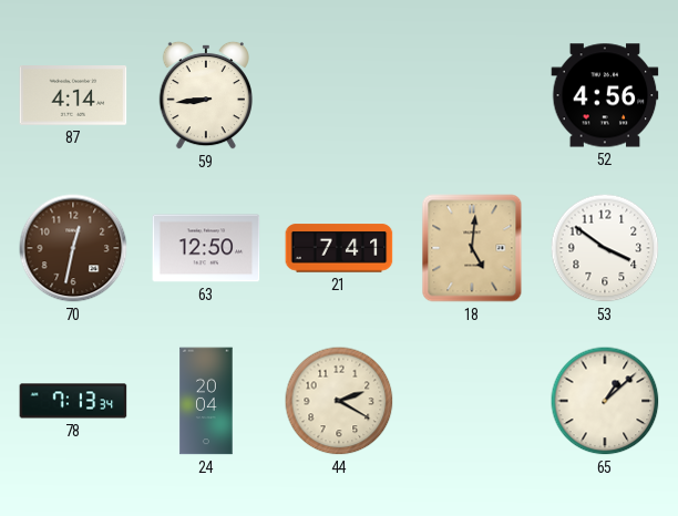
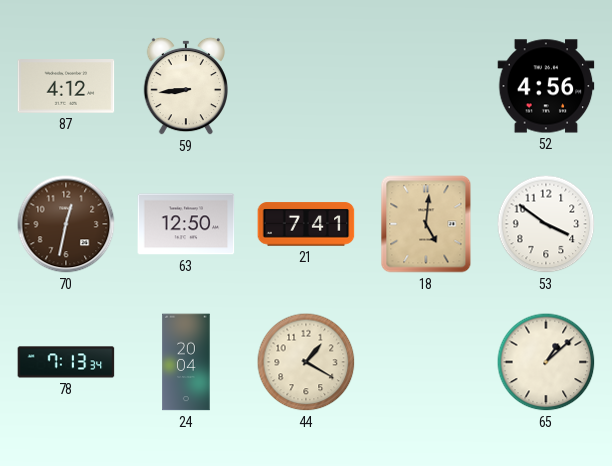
87: 4:14 -> 4:12 (66, 87)
44: 2:20 -> 1:20 (306, 362)
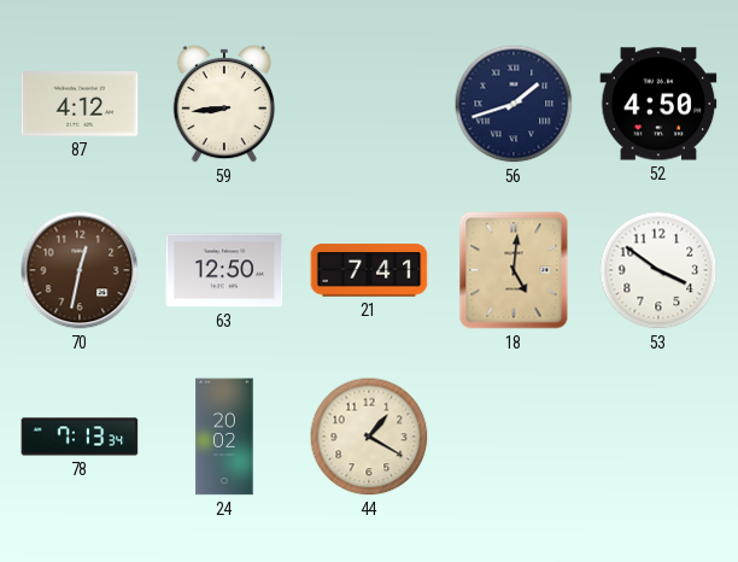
56: none -> 1:42 (514, 104)
52: 4:56 -> 4:50 (658, 104)
24: 20:04 -> 20:02 (224, 437)
65: 1:08 -> none (546, 362)
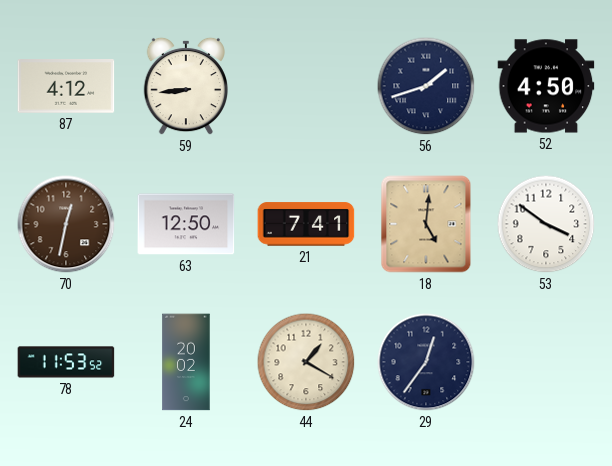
78: 7:13 -> 11:53 (66, 362)
29: none -> 12:36 (426, 362)
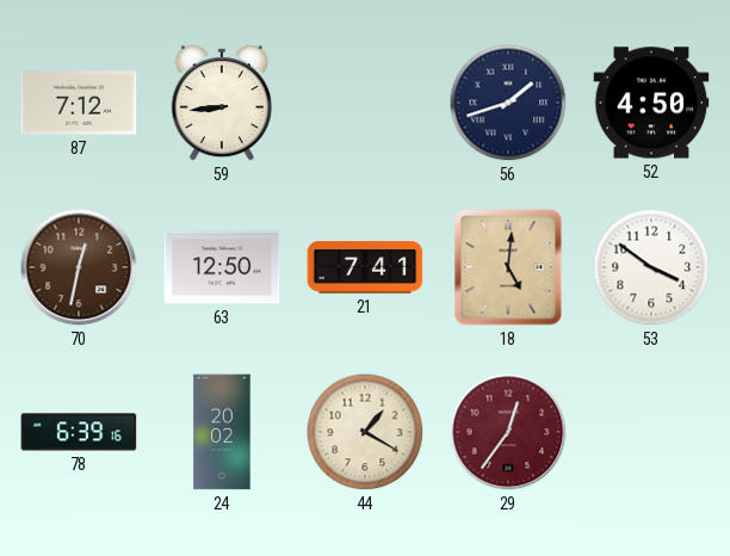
87: 4:12 -> 7:12 (79, 104)
78: 11:53 -> 6:39 (79, 432)
29 dial: navy -> burgundy (508, 432)
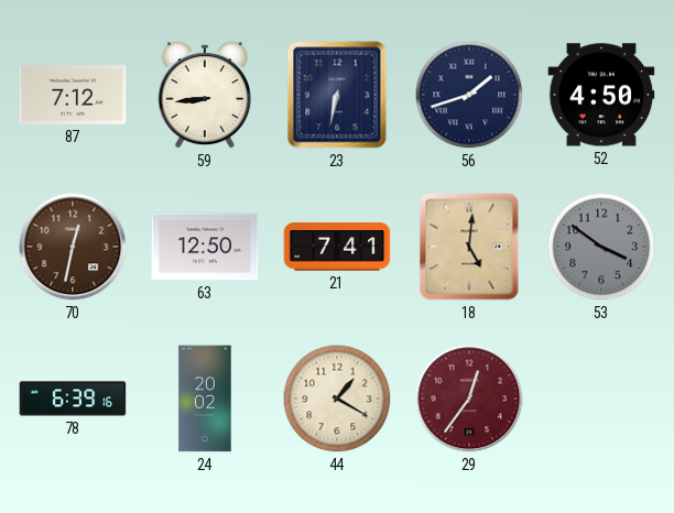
23: none -> 6:32 (337, 95)
53 dial: white -> grey (601, 247)
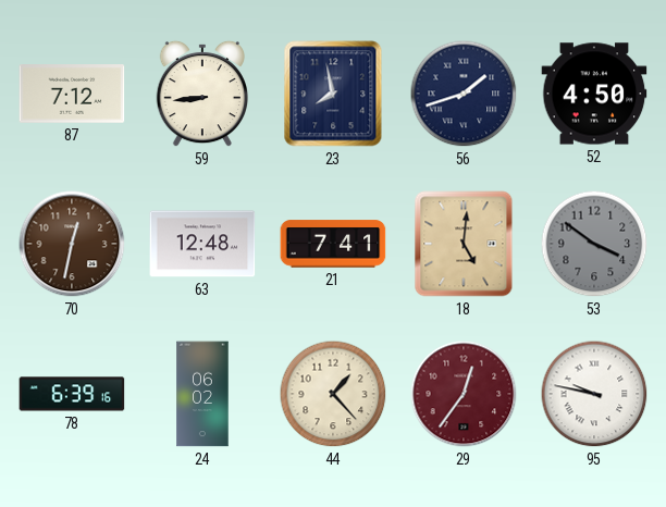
23: 6:32 -> 7:58 (333, 94)
63: 12:50 -> 12:48 (202, 244)
24: 20:02 -> 06:02 (202, 394)
44: 1:20 -> 1:23 (333, 394)
95: none -> 9:47 (594, 394)
